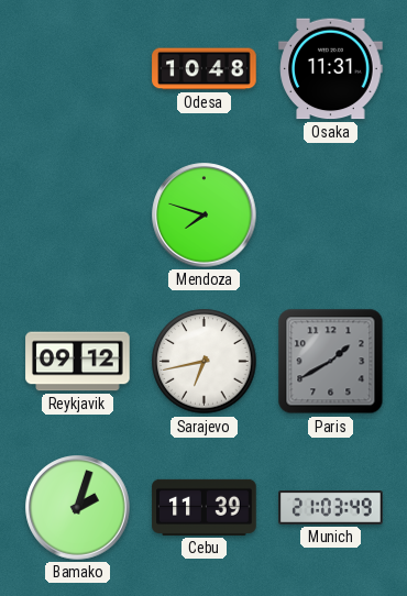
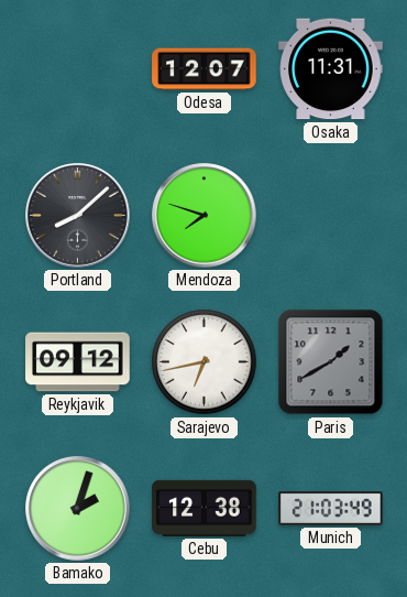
Odesa: 10:48 -> 12:07 (205, 69)
Portland: none -> 8:08 (78, 216)
Cebu: 11:39 -> 12:38 (205, 508)
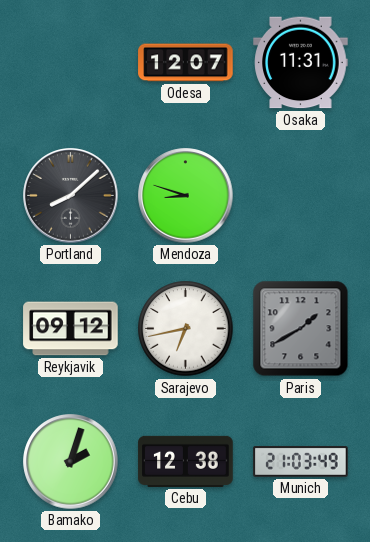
Mendoza: 7:48 -> 8:48 (186, 196)
